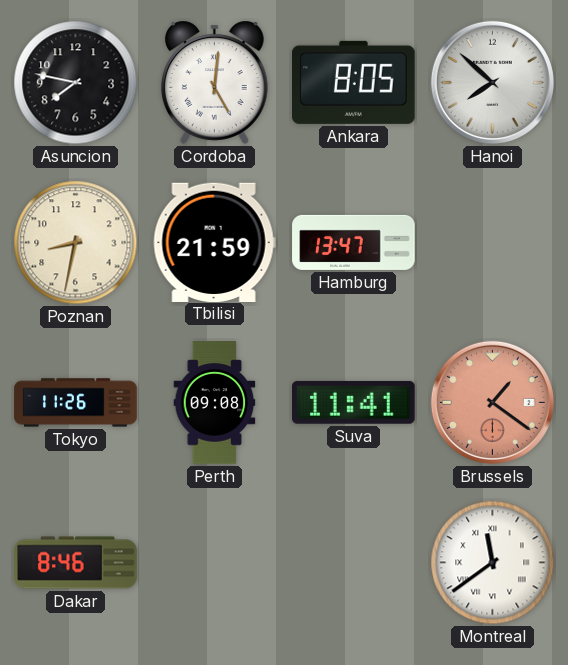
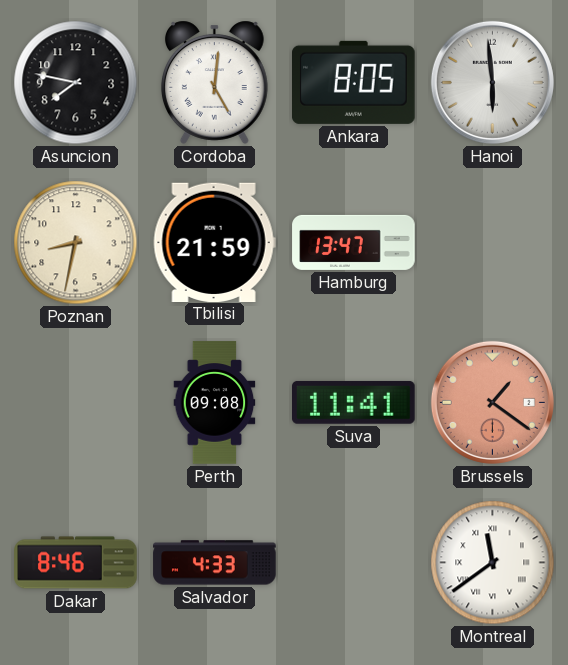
Hanoi: 7:52 -> 5:59 (492, 82)
Tokyo: 11:26 -> none (76, 403)
Salvador: none -> 4:33 (215, 563)
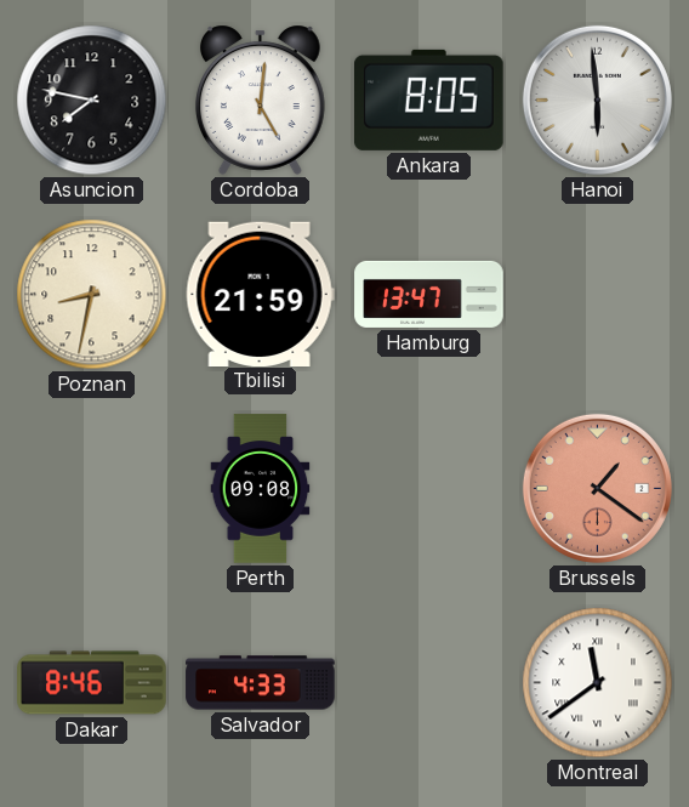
Suva: 11:41 -> none (354, 402)
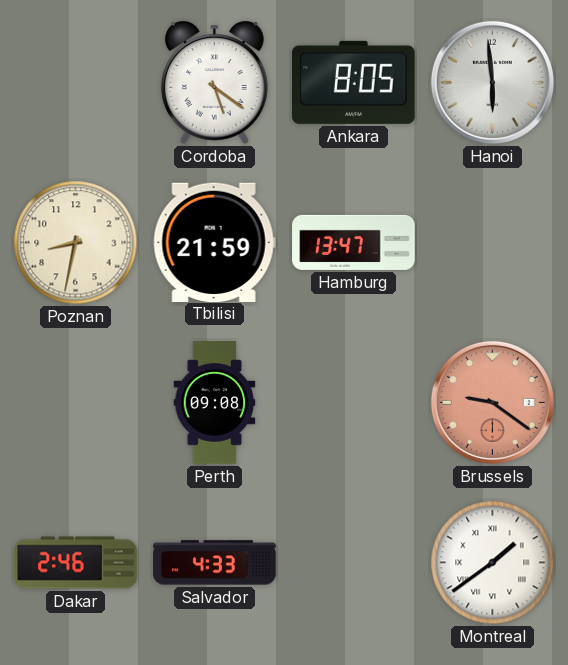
Asuncion: 7:47 -> none (92, 101)
Cordoba: 5:01 -> 5:21 (214, 82)
Brussels: 1:21 -> 9:21 (492, 402)
Dakar: 8:46 -> 2:46 (76, 563)
Montreal: 11:39 -> 1:39 (493, 563)
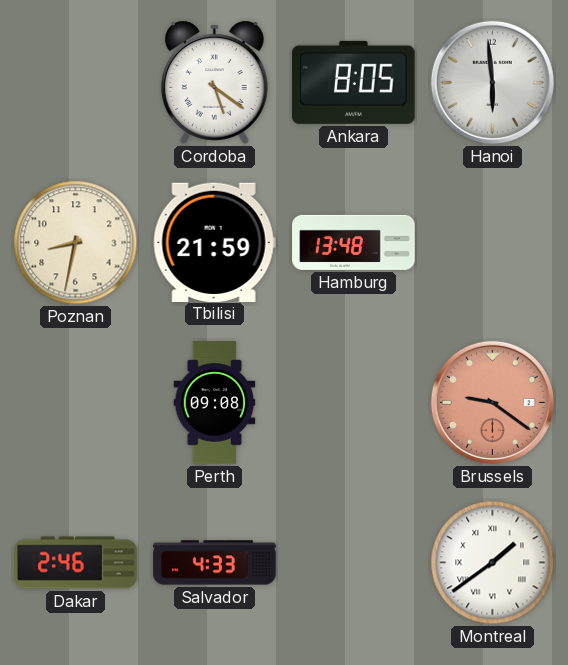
Hamburg: 13:47 -> 13:48 (354, 242)
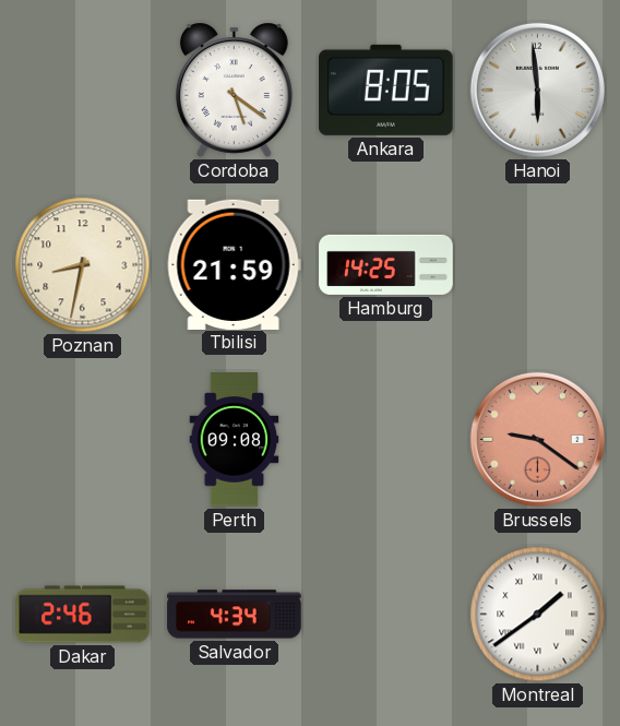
Hamburg: 13:48 -> 14:25 (386, 264)
Salvador: 4:33 -> 4:34 (235, 615)
